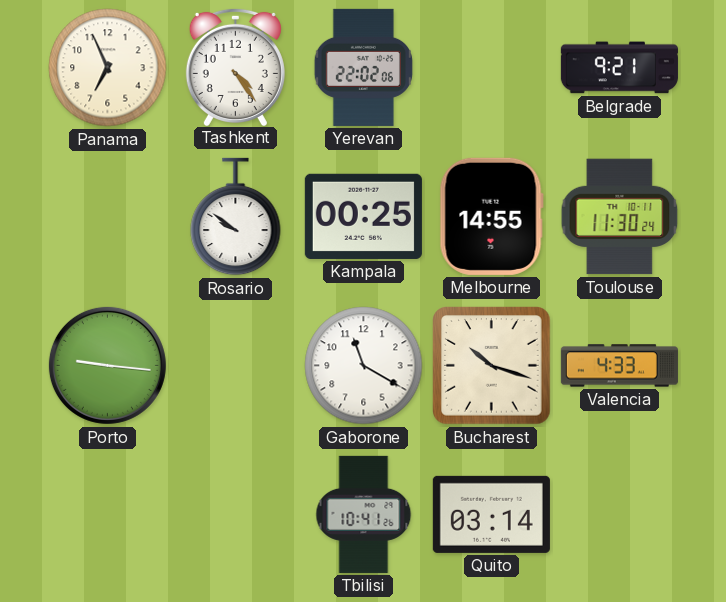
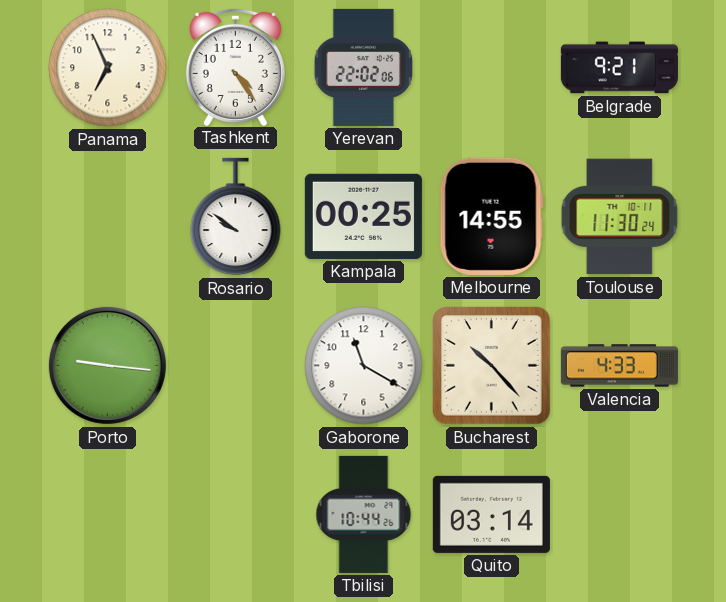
Bucharest: 10:18 -> 10:23 (492, 366)
Tbilisi: 10:41 -> 10:44 (364, 514)
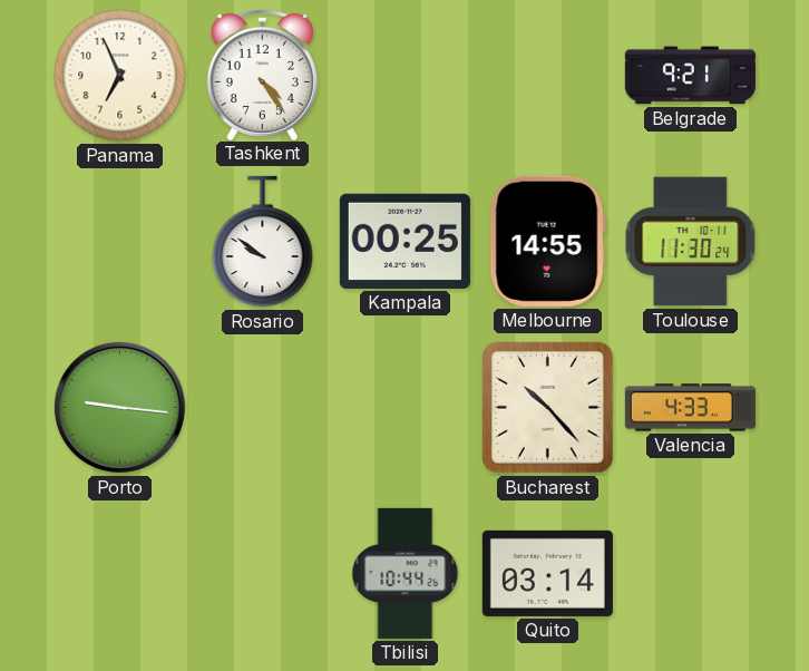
Yerevan: 22:02 -> none (363, 67)
Gaborone: 11:20 -> none (364, 366)
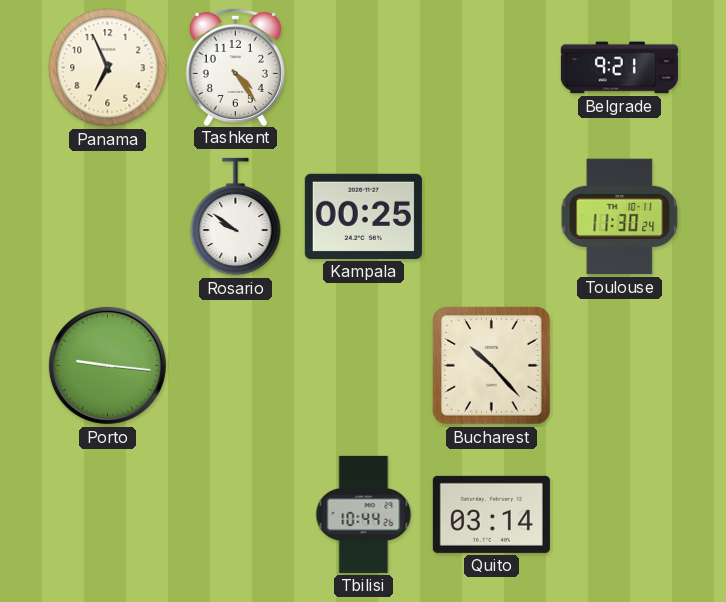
Melbourne: 14:55 -> none (547, 241)
Valencia: 4:33 -> none (690, 408)
